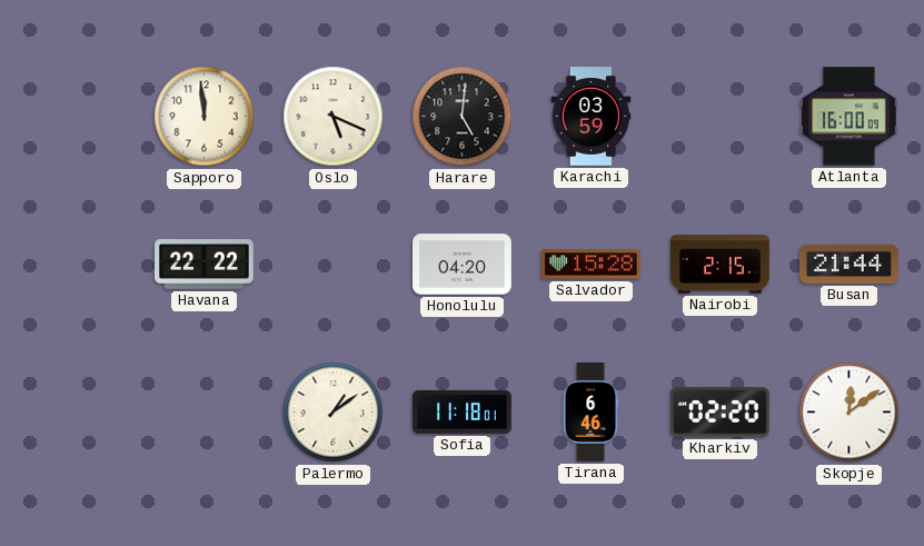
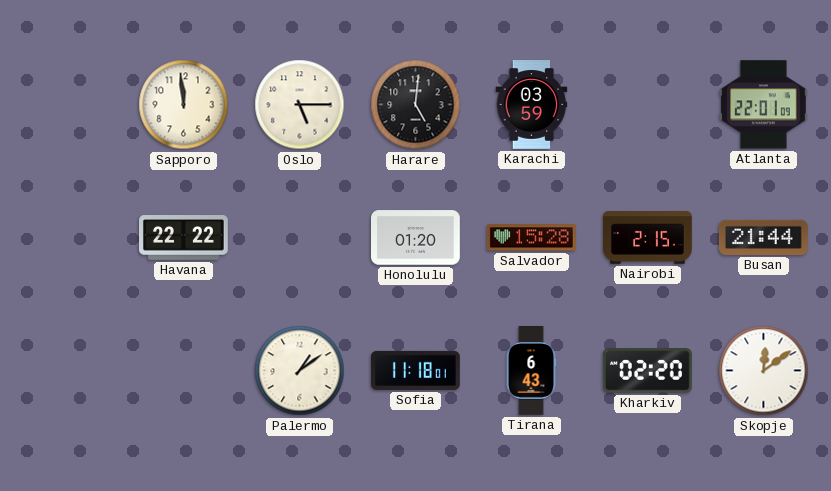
Oslo: 5:19 -> 5:15 (300, 105)
Atlanta: 16:00 -> 22:01 (763, 105)
Honolulu: 04:20 -> 01:20 (416, 238)
Tirana: 6:46 -> 6:43 (531, 371)
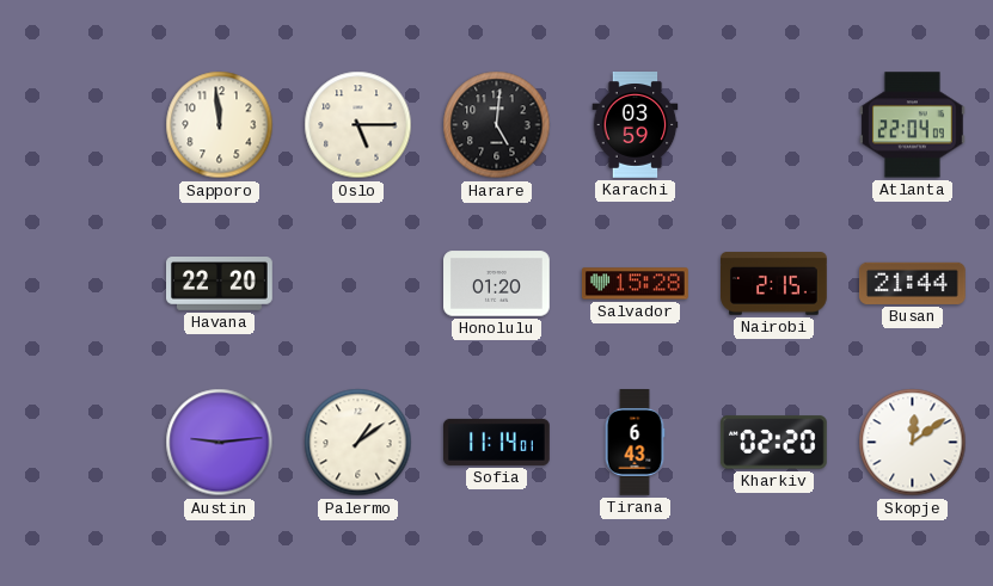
Atlanta: 22:01 -> 22:04 (912, 125)
Havana: 22:22 -> 22:20 (220, 284)
Austin: none -> 9:14 (220, 443)
Sofia: 11:18 -> 11:14 (497, 442)
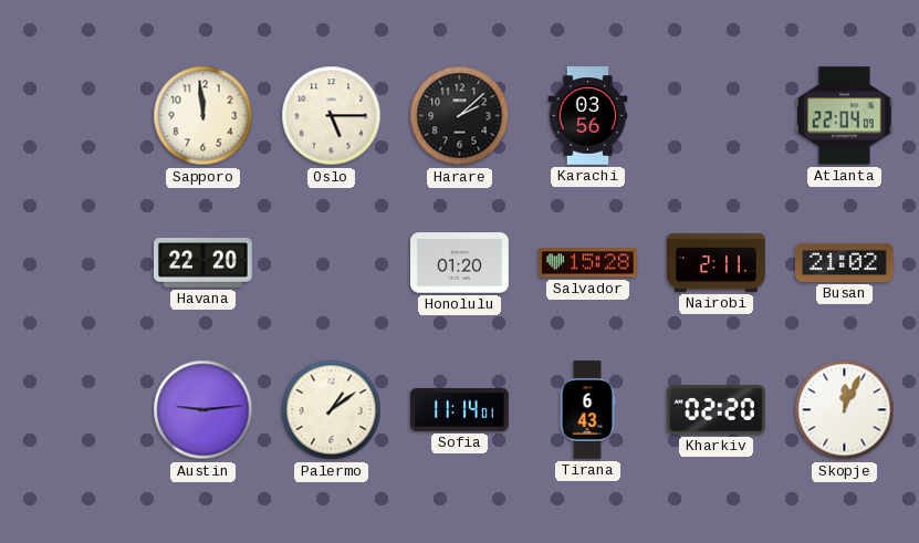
Harare: 5:01 -> 2:08 (460, 116)
Karachi: 03:59 -> 03:56 (588, 116)
Nairobi: 2:15 -> 2:11 (717, 263)
Busan: 21:44 -> 21:02 (844, 262)
Skopje: 12:09 -> 12:04 (845, 410)
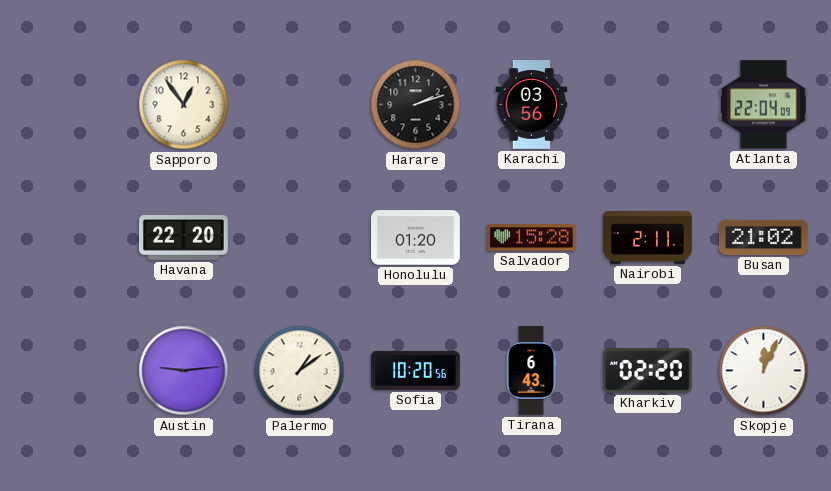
Sapporo: 11:59 -> 12:54 (184, 105)
Oslo: 5:15 -> none (332, 116)
Harare: 2:08 -> 2:12 (416, 105)
Sofia: 11:14 -> 10:20 (416, 370)
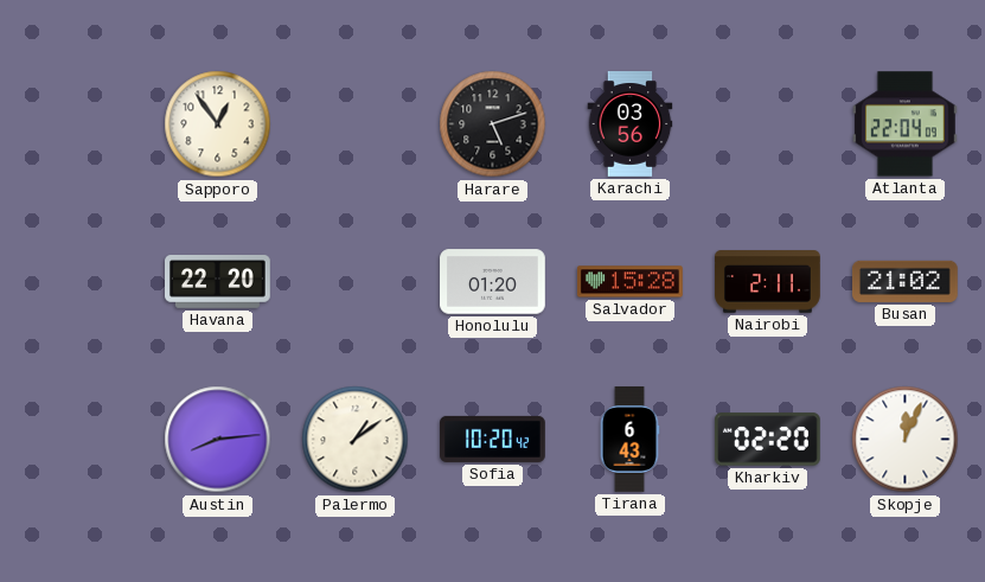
Harare: 2:12 -> 5:12 (493, 124)
Austin: 9:14 -> 8:14 (218, 440)
Sofia: 10:20:56 -> 10:20:42 (493, 439)
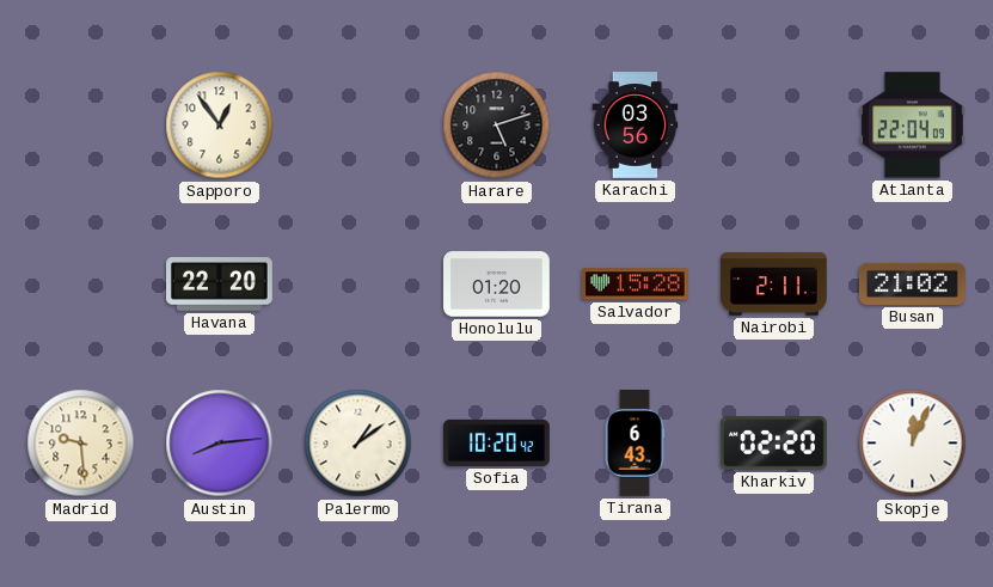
Madrid: none -> 9:29 (81, 444)
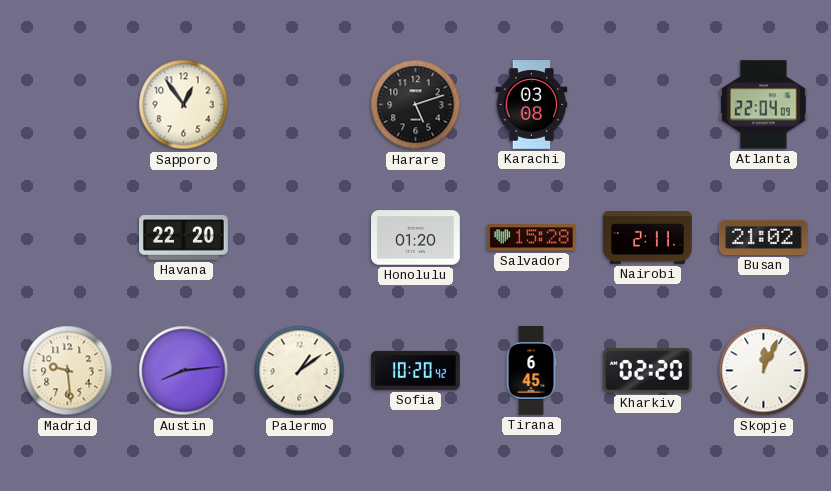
Karachi: 03:56 -> 03:08 (532, 105)
Tirana: 6:43 -> 6:45 (531, 371)
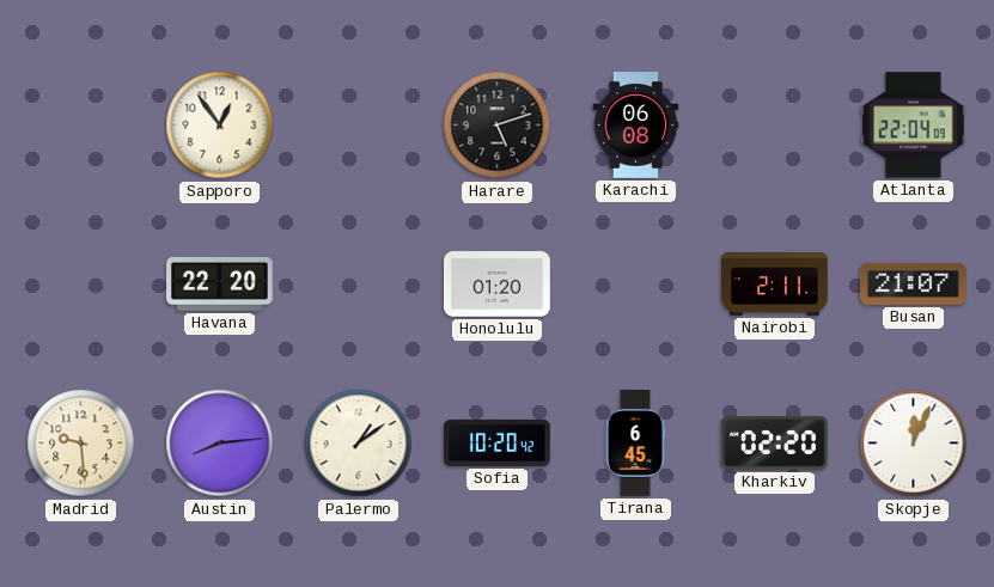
Karachi: 03:08 -> 06:08 (636, 126)
Salvador: 15:28 -> none (531, 238)
Busan: 21:02 -> 21:07 (913, 283)
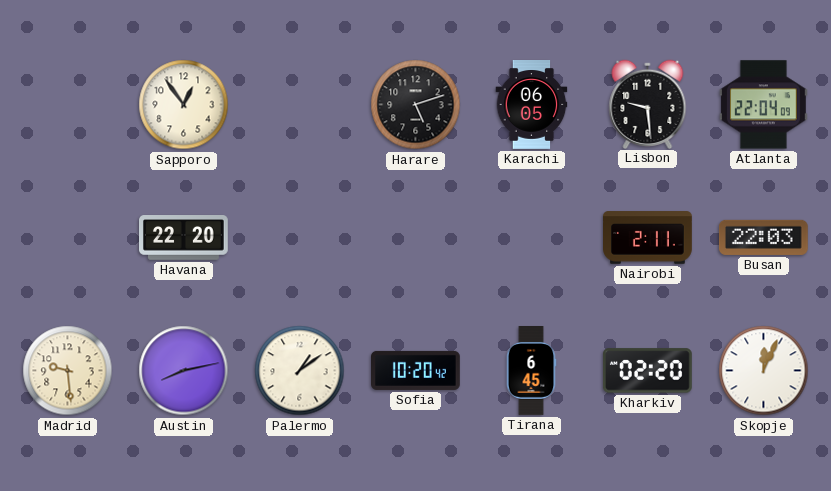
Karachi: 06:08 -> 06:05 (532, 105)
Lisbon: none -> 9:29 (648, 104)
Honolulu: 01:20 -> none (498, 285)
Busan: 21:07 -> 22:03 (763, 237)
Austin: 8:14 -> 8:13 (184, 371)
